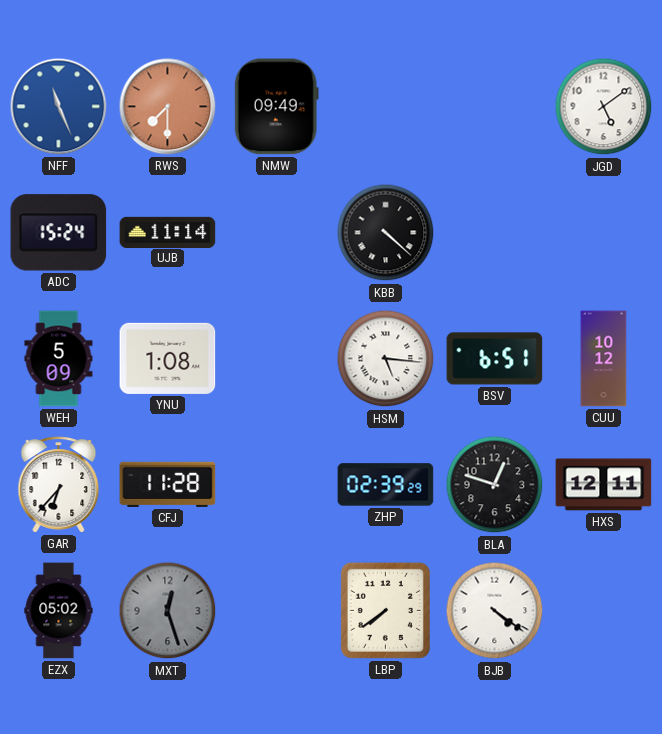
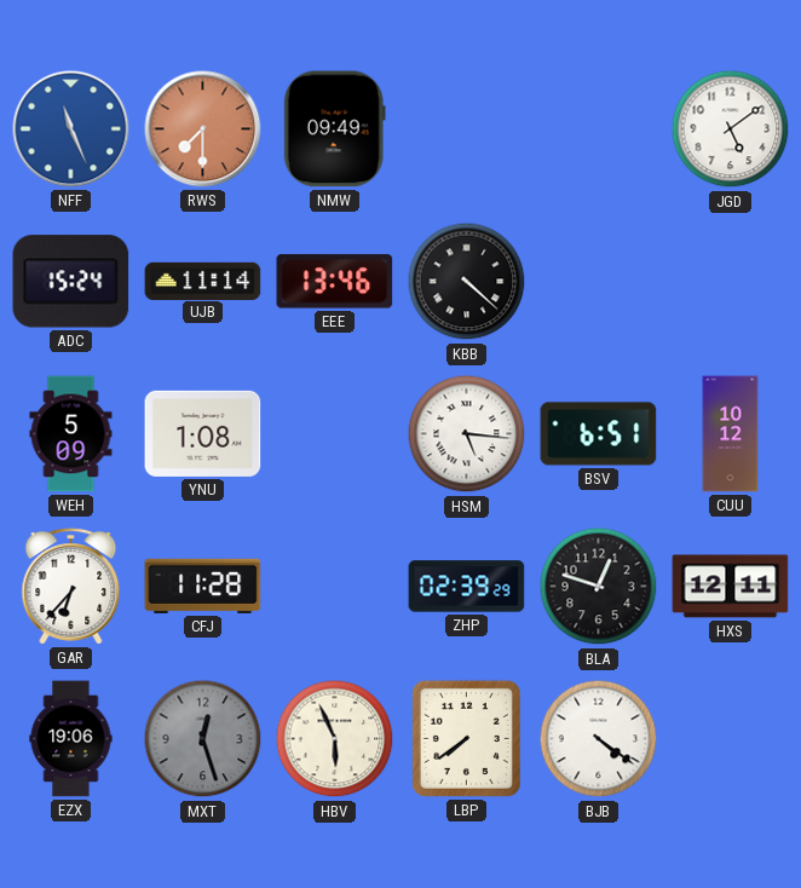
EEE: none -> 13:46 (335, 282)
EZX: 05:02 -> 19:06 (71, 739)
HBV: none -> 5:56 (335, 739)
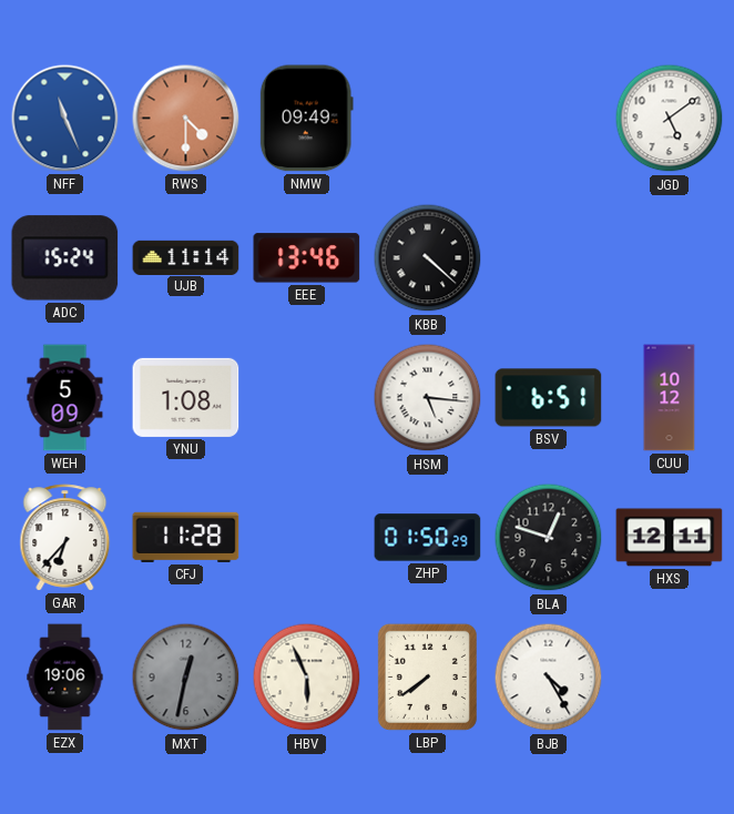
RWS: 7:30 -> 4:30 (186, 119)
ZHP: 02:39 -> 01:50 (428, 538)
MXT: 12:27 -> 12:32 (186, 678)
BJB: 4:21 -> 4:25 (549, 678)
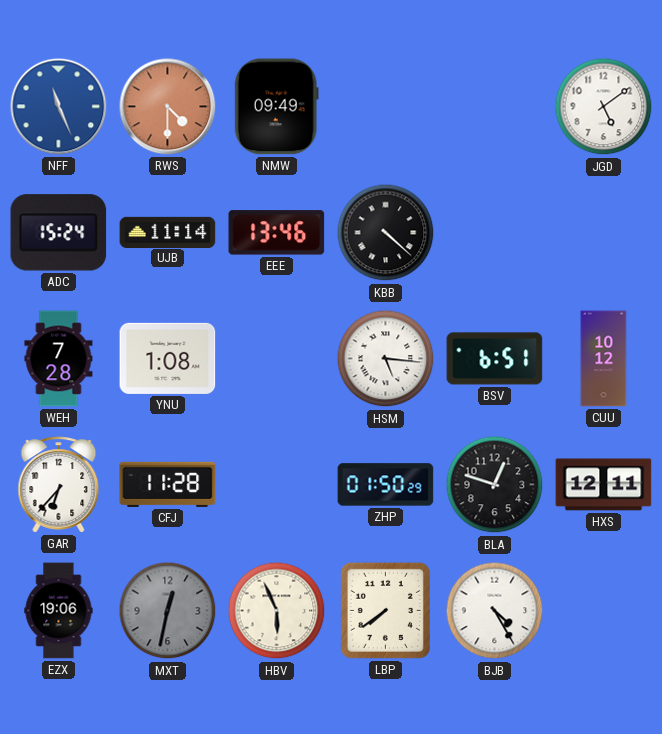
WEH: 5:09 -> 7:28 (59, 359)
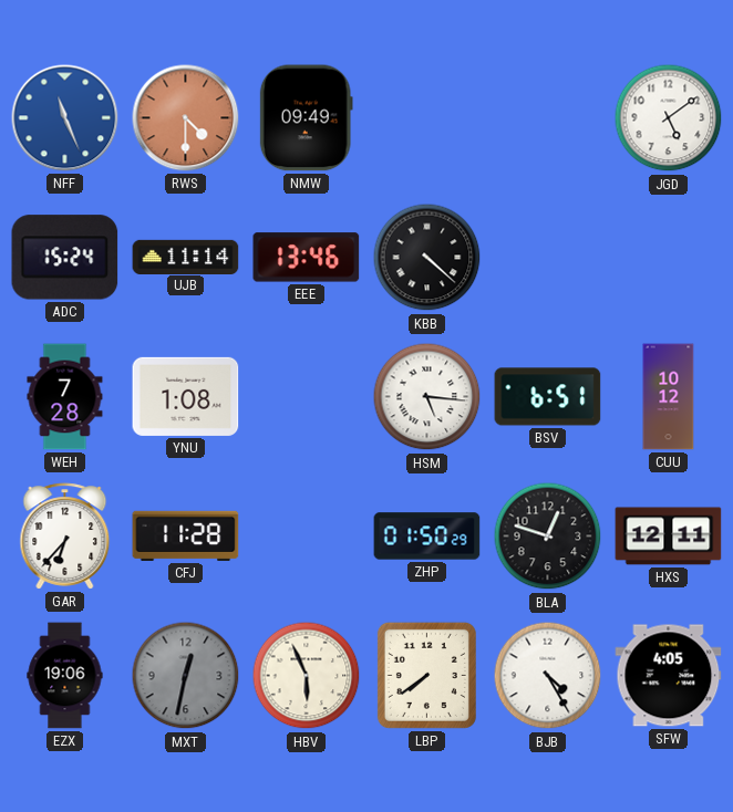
SFW: none -> 4:05 (669, 676)
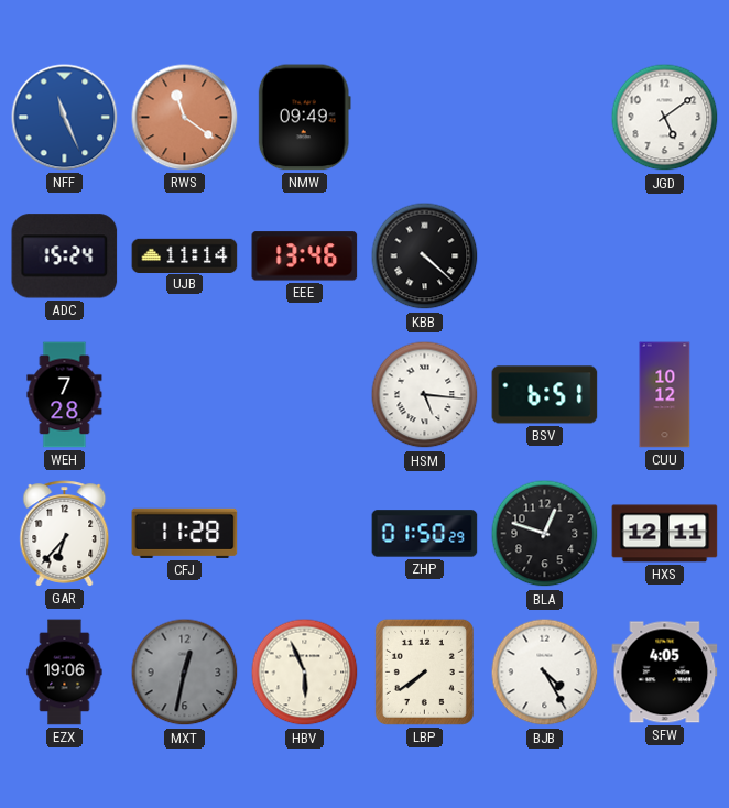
RWS: 4:30 -> 11:21 (185, 118)
YNU: 1:08 -> none (186, 396)
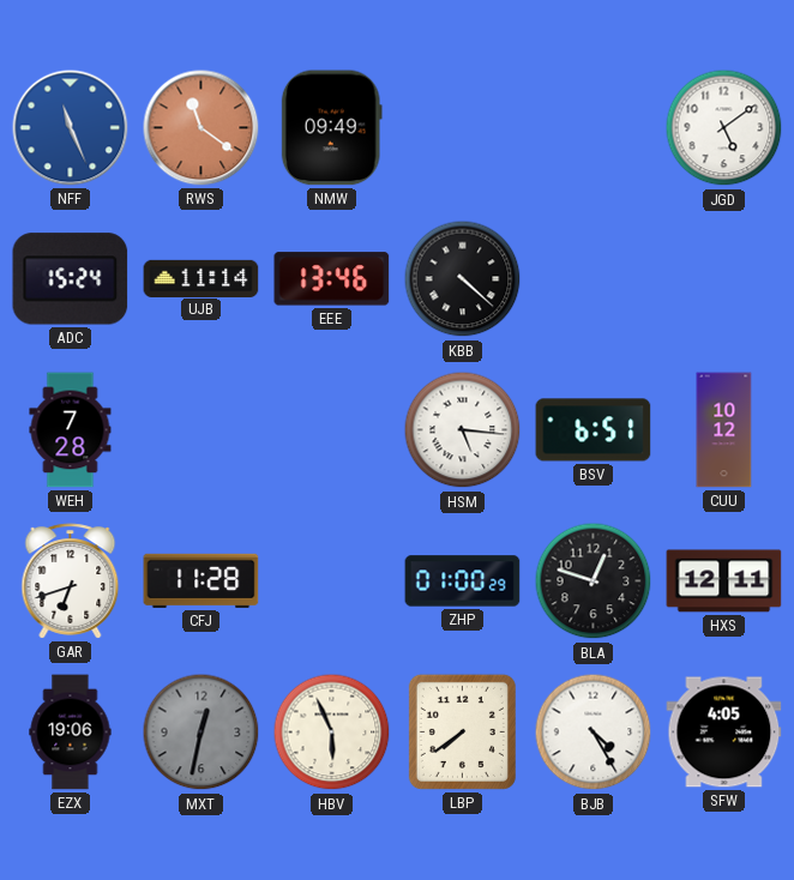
GAR: 6:37 -> 6:42 (71, 581)
ZHP: 01:50 -> 01:00 (463, 581)
